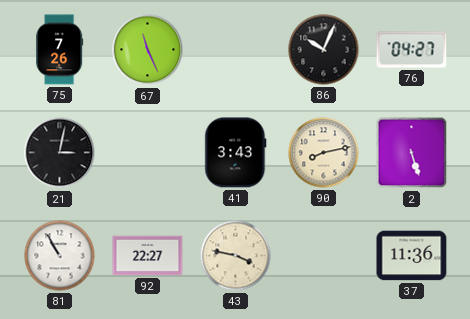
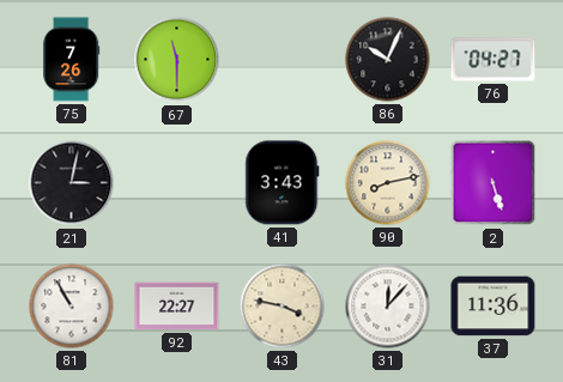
67: 11:26 -> 11:30 (177, 60)
31: none -> 12:07 (388, 307)
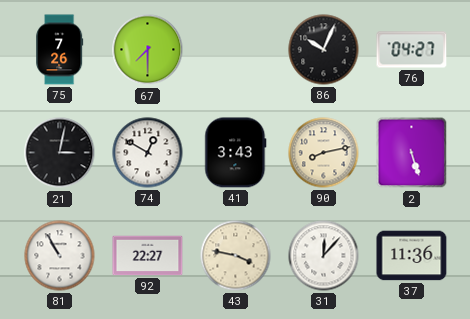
67: 11:30 -> 7:30 (148, 50)
74: none -> 12:50 (148, 153)
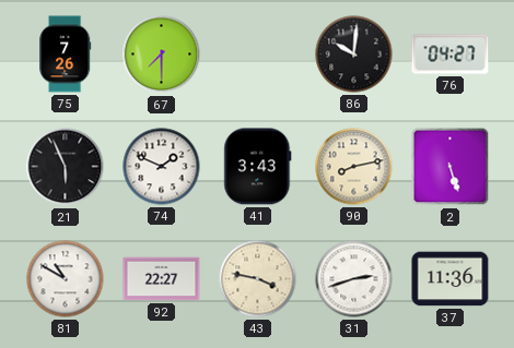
86: 10:04 -> 10:01 (354, 55)
21: 3:02 -> 5:56 (66, 167)
74: 12:50 -> 1:49 (162, 167)
81: 10:55 -> 10:50 (66, 279)
31: 12:07 -> 2:42 (354, 279)
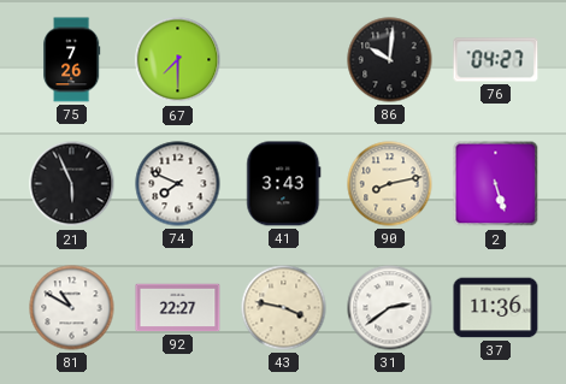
74: 1:49 -> 7:49 (178, 184)
31: 2:42 -> 2:39 (390, 308)
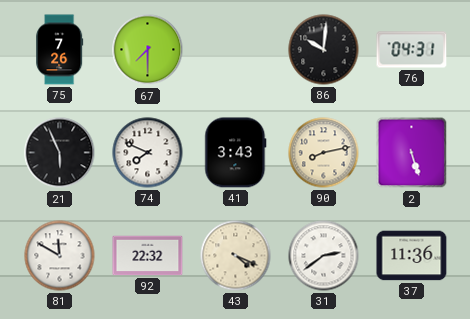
76: 04:27 -> 04:31 (412, 50)
81: 10:50 -> 11:50 (60, 256)
92: 22:27 -> 22:32 (148, 256)
43: 3:47 -> 4:19 (236, 256)
